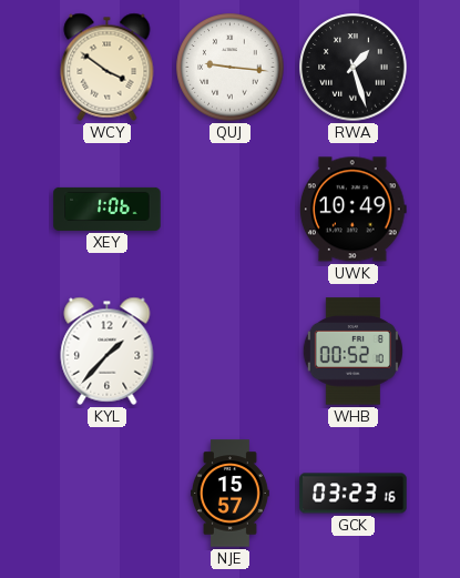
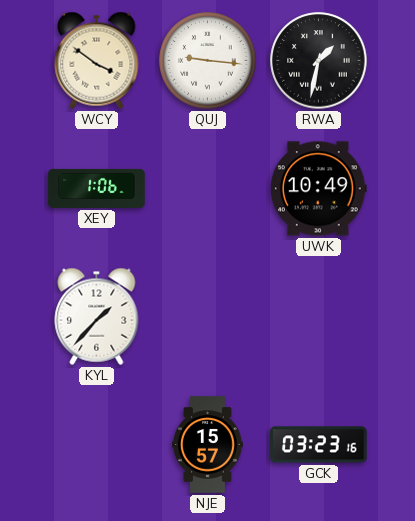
RWA: 1:27 -> 1:32 (319, 61)
WHB: 00:52 -> none (352, 352)
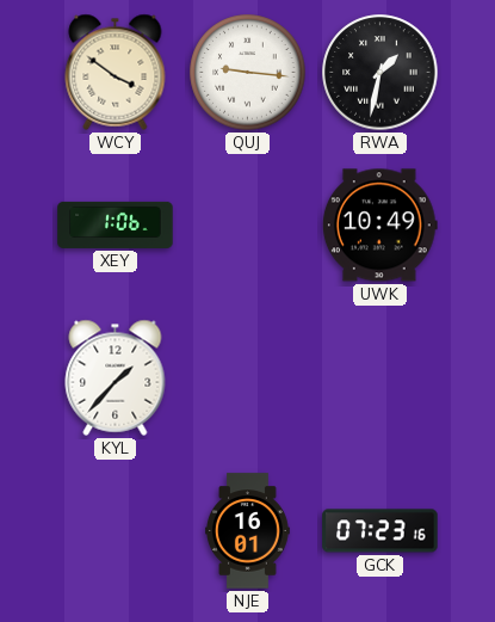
NJE: 15:57 -> 16:01 (248, 531)
GCK: 03:23 -> 07:23 (380, 531)
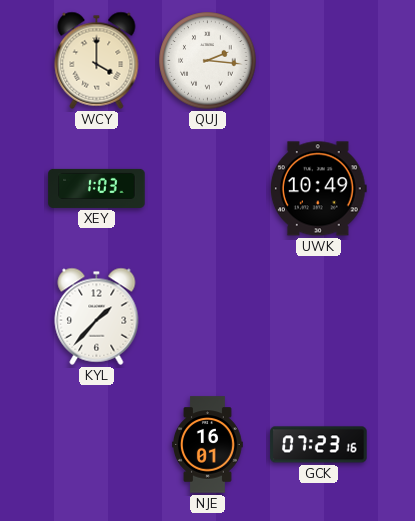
WCY: 3:51 -> 4:00 (97, 60)
QUJ: 9:16 -> 2:16 (208, 61)
RWA: 1:32 -> none (380, 73)
XEY: 1:06 -> 1:03 (97, 188)
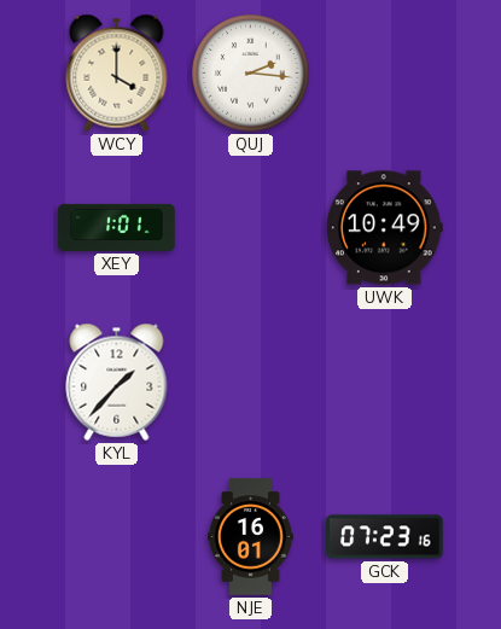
XEY: 1:03 -> 1:01 (117, 227)
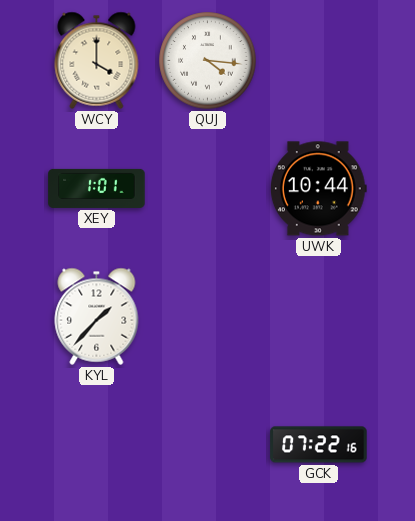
QUJ: 2:16 -> 4:16 (208, 61)
UWK: 10:49 -> 10:44 (318, 189)
NJE: 16:01 -> none (251, 537)
GCK: 07:23 -> 07:22 (319, 445)
